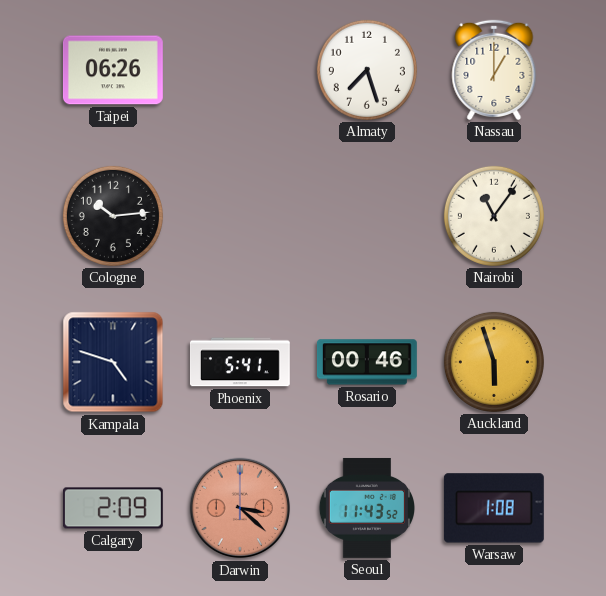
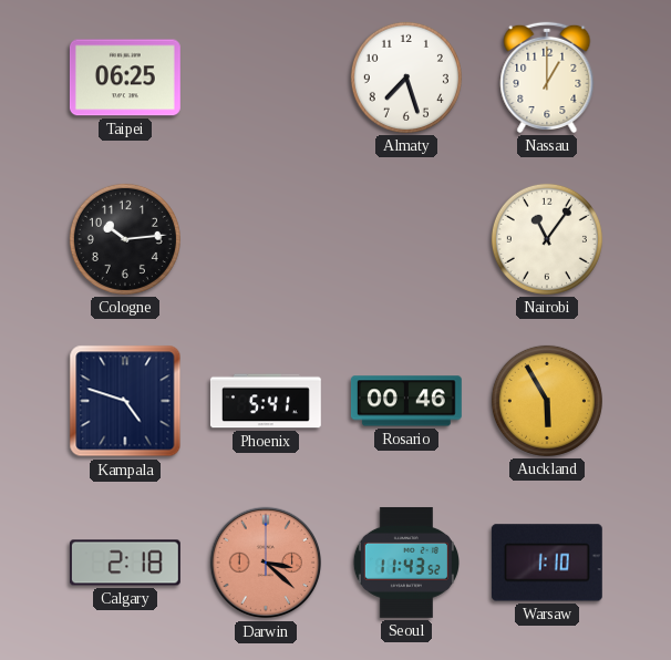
Taipei: 06:26 -> 06:25 (125, 78)
Auckland: 5:57 -> 5:55 (547, 401)
Calgary: 2:09 -> 2:18 (125, 563)
Warsaw: 1:08 -> 1:10 (547, 563)
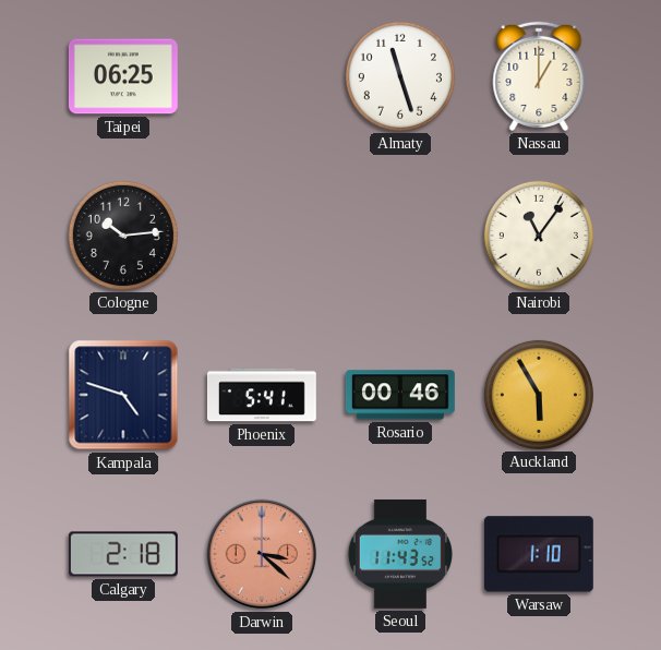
Almaty: 7:27 -> 11:27 (400, 76)
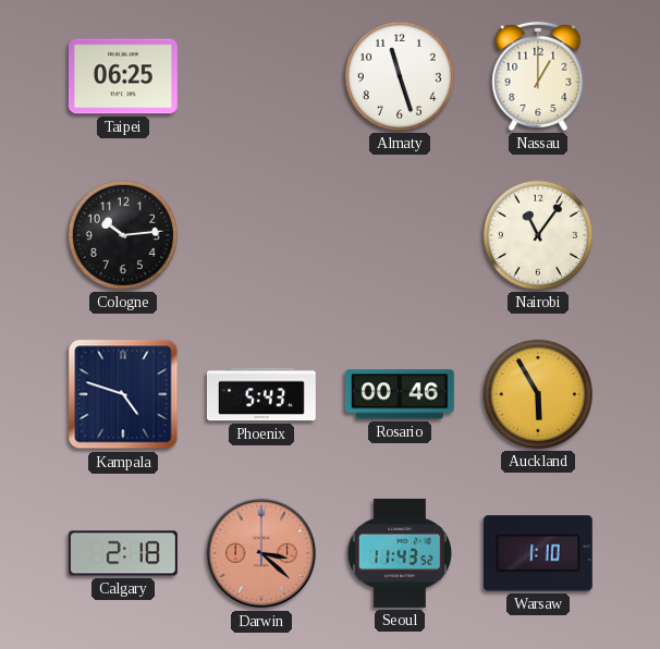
Phoenix: 5:41 -> 5:43 (261, 394)
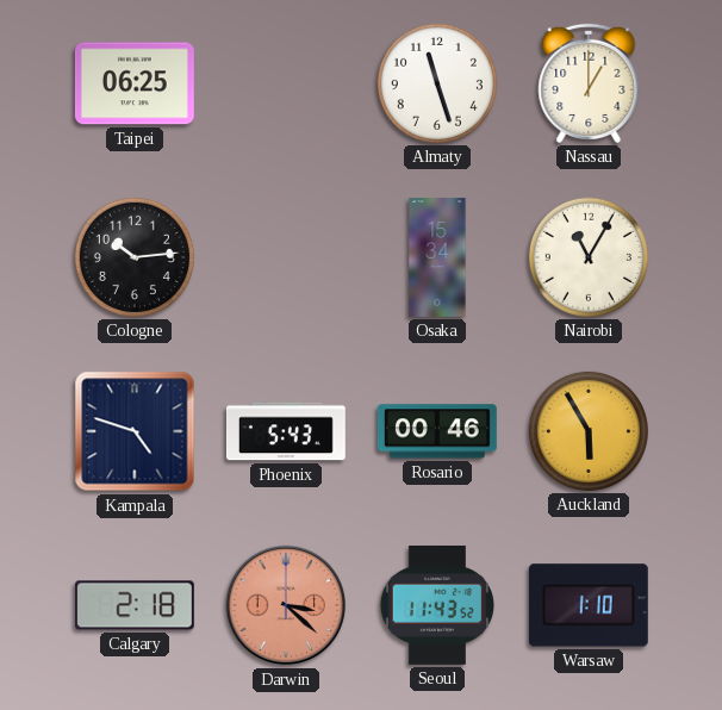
Osaka: none -> 15:34 (437, 259)
Nairobi: 11:06 -> 11:05 (589, 257)
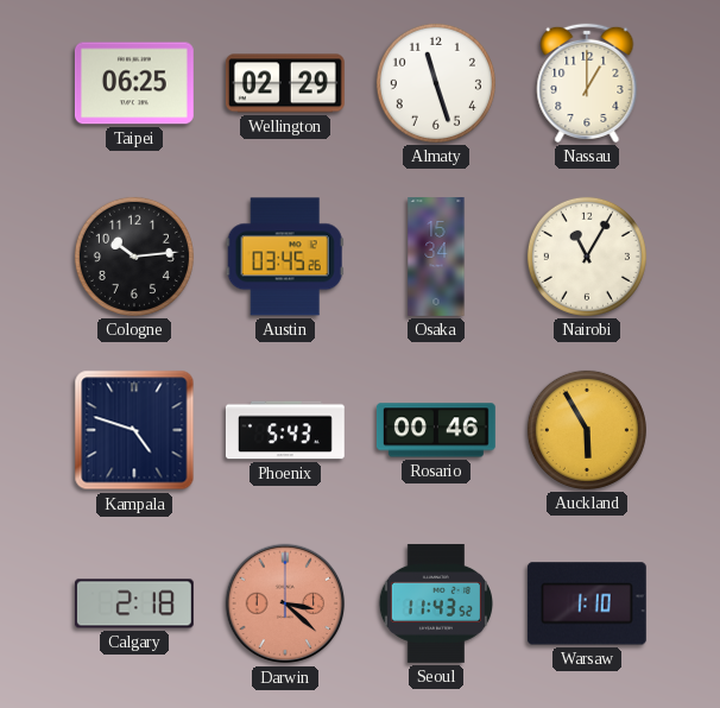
Wellington: none -> 02:29 (285, 83)
Austin: none -> 03:45 (285, 257)
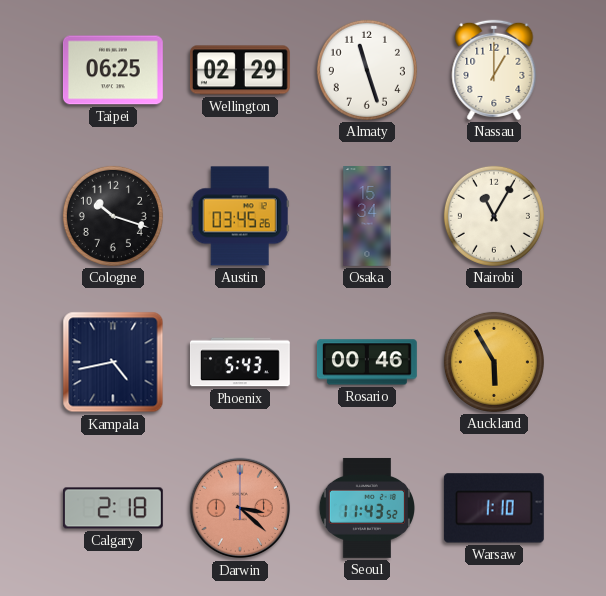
Cologne: 10:14 -> 10:18 (113, 216)
Kampala: 4:48 -> 4:43 (113, 362)
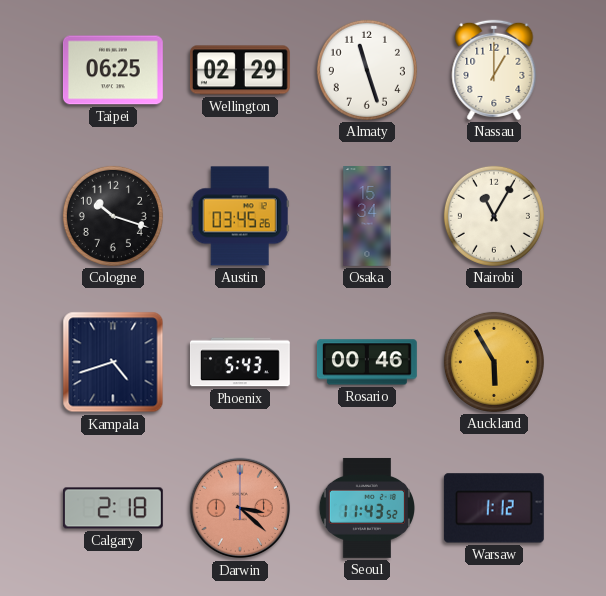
Kampala: 4:43 -> 4:42 (113, 362)
Warsaw: 1:10 -> 1:12 (494, 508)
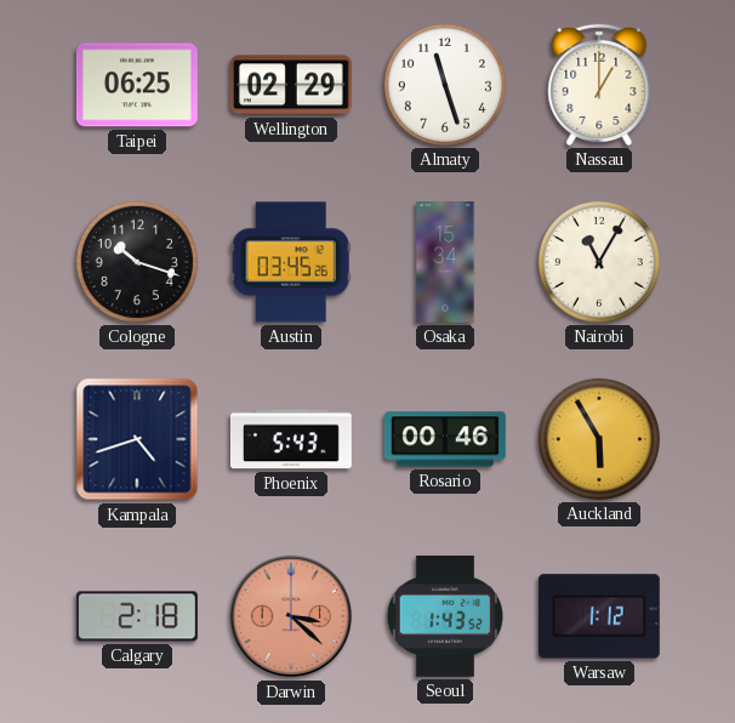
Seoul: 11:43 -> 1:43 (444, 616)
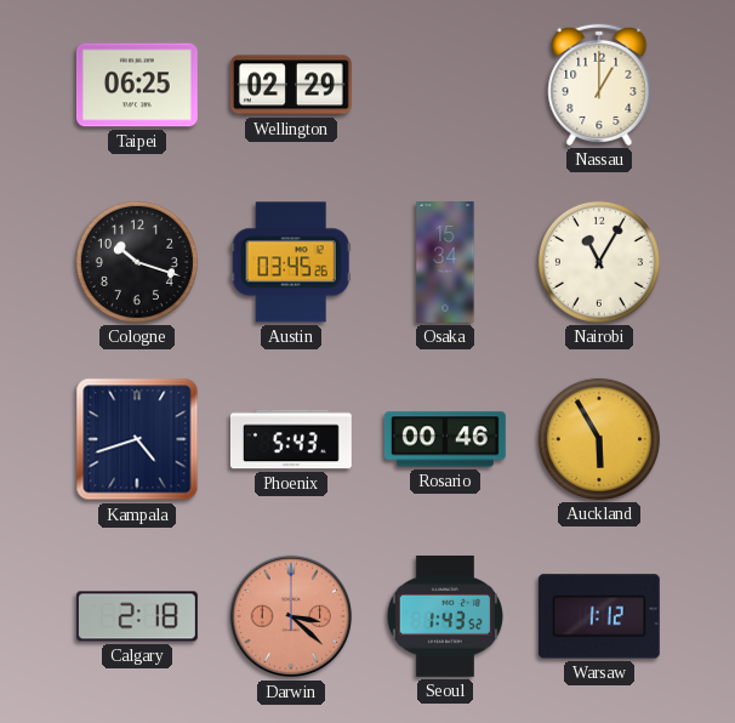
Almaty: 11:27 -> none (445, 85)
